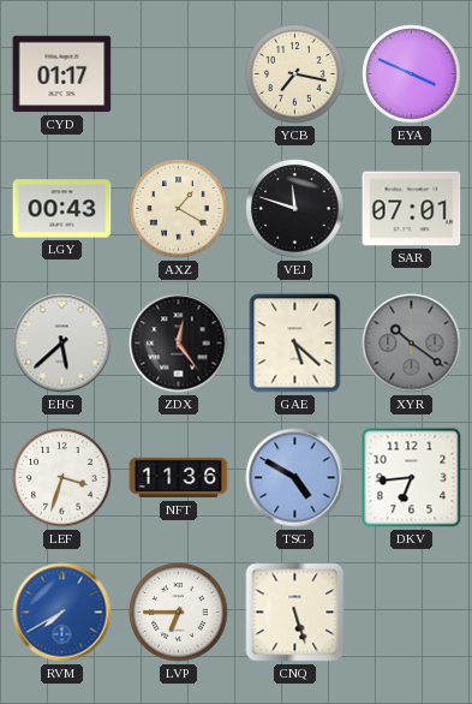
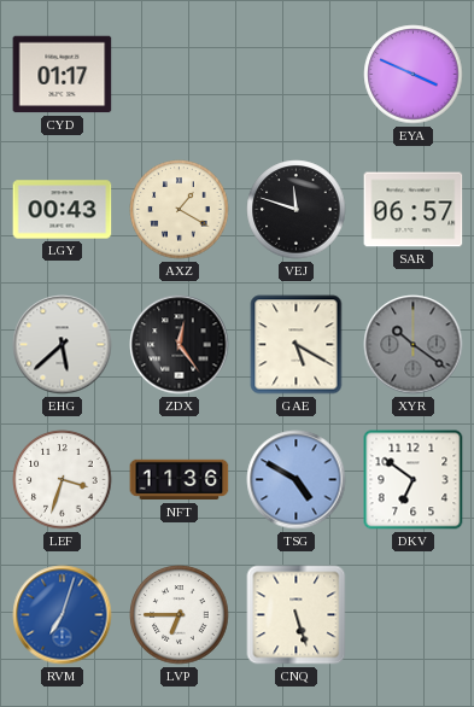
YCB: 7:17 -> none (295, 74)
SAR: 07:01 -> 06:57 (414, 210)
GAE: 5:22 -> 5:20 (297, 345)
DKV: 6:44 -> 6:51 (414, 480)
RVM: 7:40 -> 7:03 (63, 615)
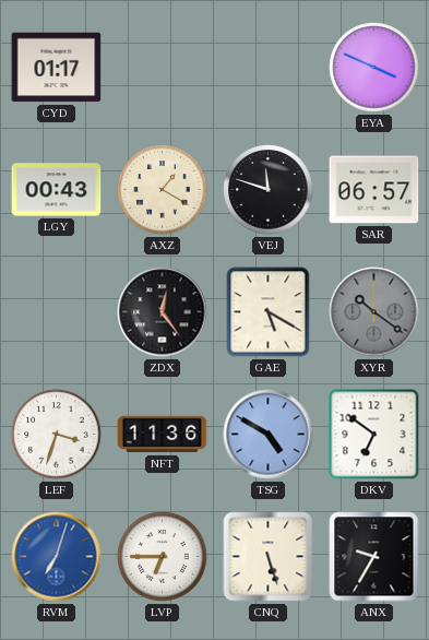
EHG: 5:38 -> none (63, 345)
ANX: none -> 9:35 (374, 557)
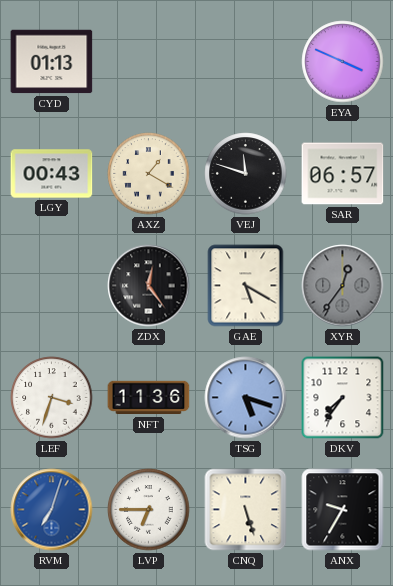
CYD: 01:17 -> 01:13 (52, 62)
XYR: 10:21 -> 12:36 (343, 286)
TSG: 4:50 -> 5:18 (246, 398)
DKV: 6:51 -> 7:36 (343, 398)
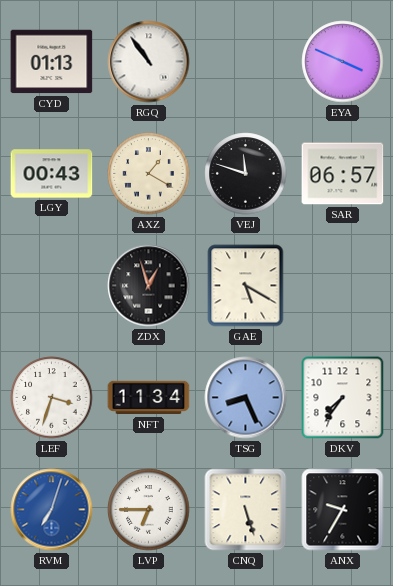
RGQ: none -> 10:54 (149, 62)
ZDX: 12:24 -> 12:57 (149, 286)
XYR: 12:36 -> none (343, 286)
NFT: 11:36 -> 11:34 (149, 398)
TSG: 5:18 -> 8:26 (246, 398)
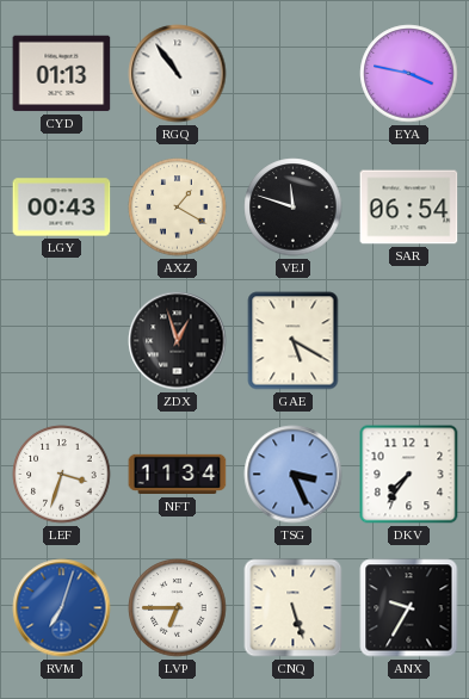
EYA: 3:49 -> 3:47 (409, 74)
SAR: 06:57 -> 06:54 (409, 208)
TSG: 8:26 -> 3:26 (294, 475)
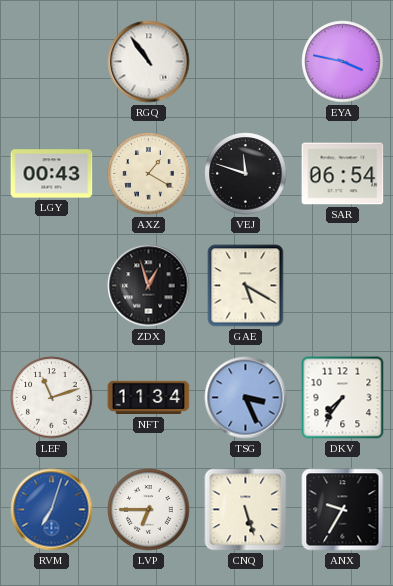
CYD: 01:13 -> none (62, 74)
LEF: 3:33 -> 11:12 (52, 398)
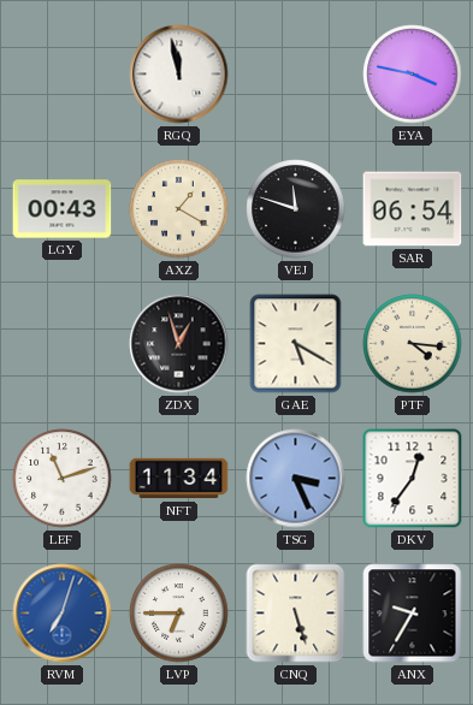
RGQ: 10:54 -> 11:58 (179, 75)
PTF: none -> 4:16 (413, 344)
DKV: 7:36 -> 12:36 (413, 479)
